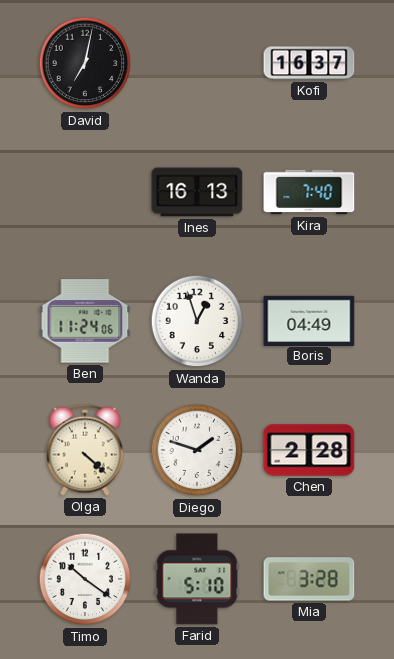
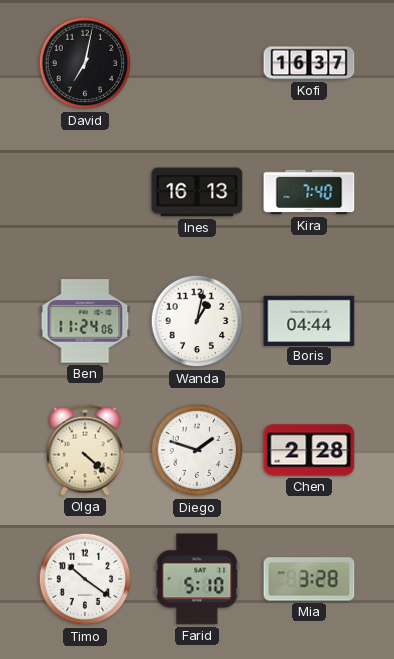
Wanda: 12:57 -> 1:02 (197, 321)
Boris: 04:49 -> 04:44 (309, 320)
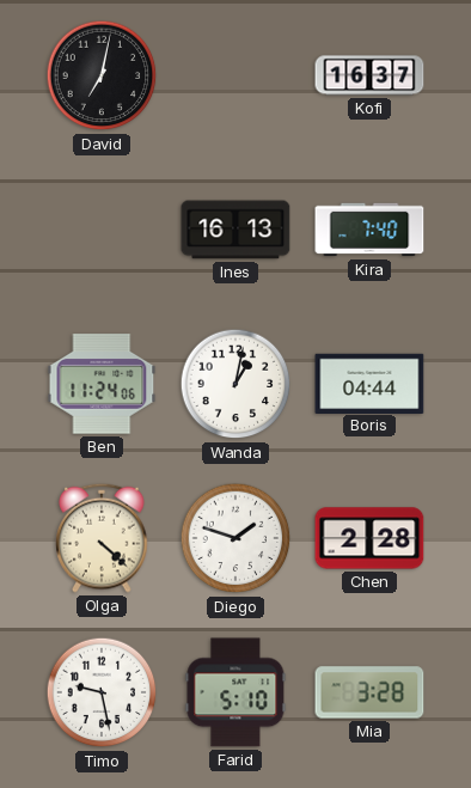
Timo: 10:21 -> 9:28 (102, 692)
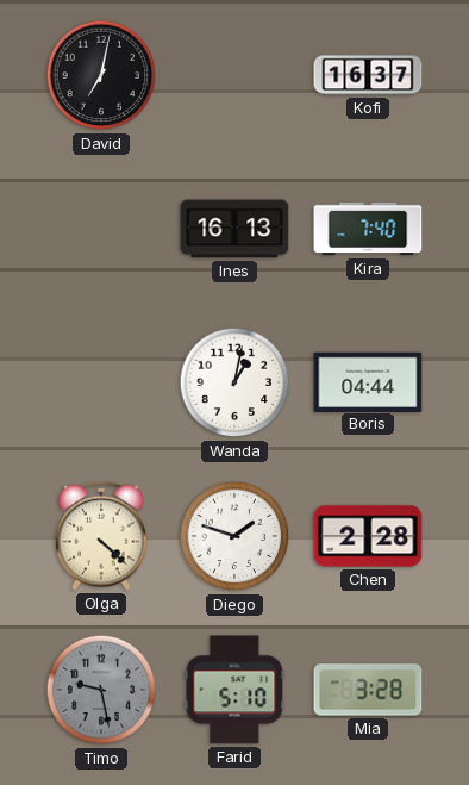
Ben: 11:24 -> none (102, 384)
Timo dial: white -> grey (101, 690)
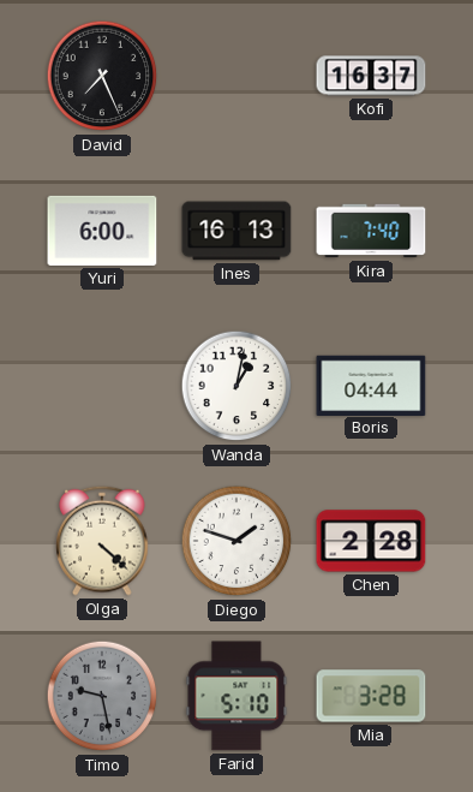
David: 7:02 -> 7:26 (102, 76)
Yuri: none -> 6:00 (102, 231)
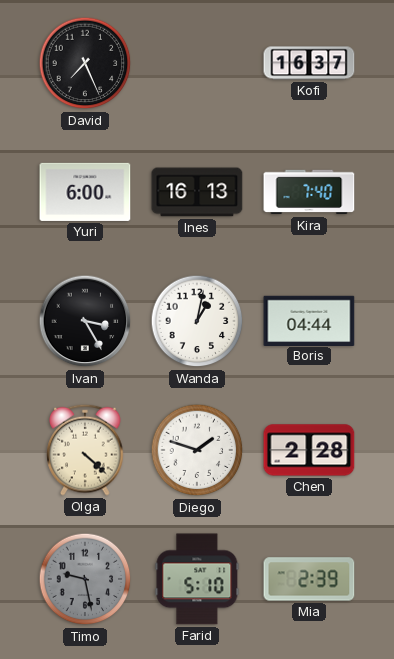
Ivan: none -> 3:25 (85, 321)
Mia: 3:28 -> 2:39 (309, 579)
